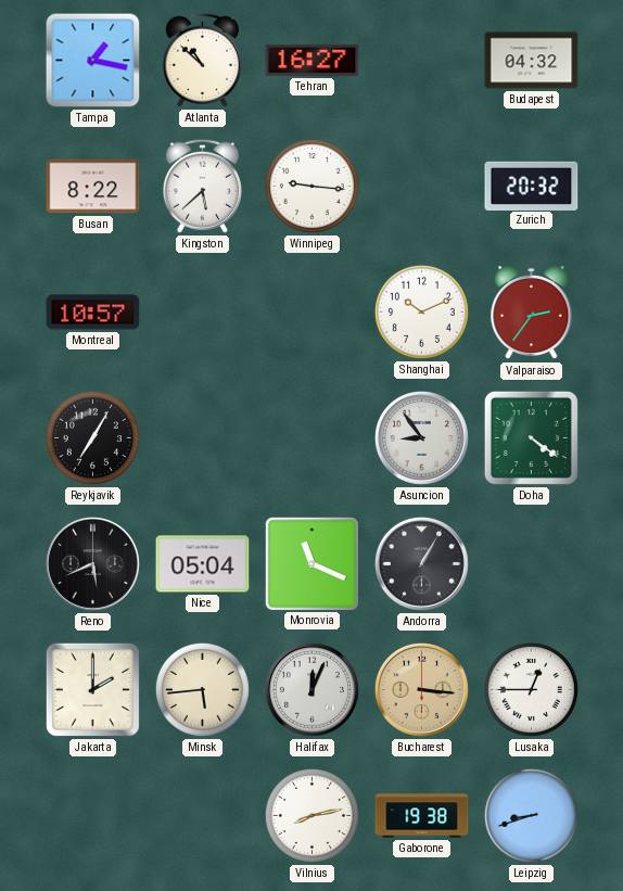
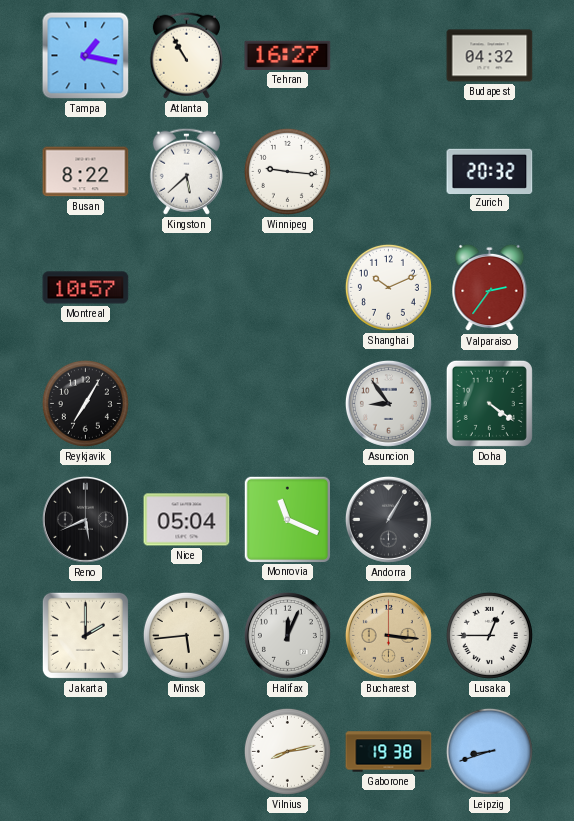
Atlanta: 10:52 -> 10:55 (186, 55)
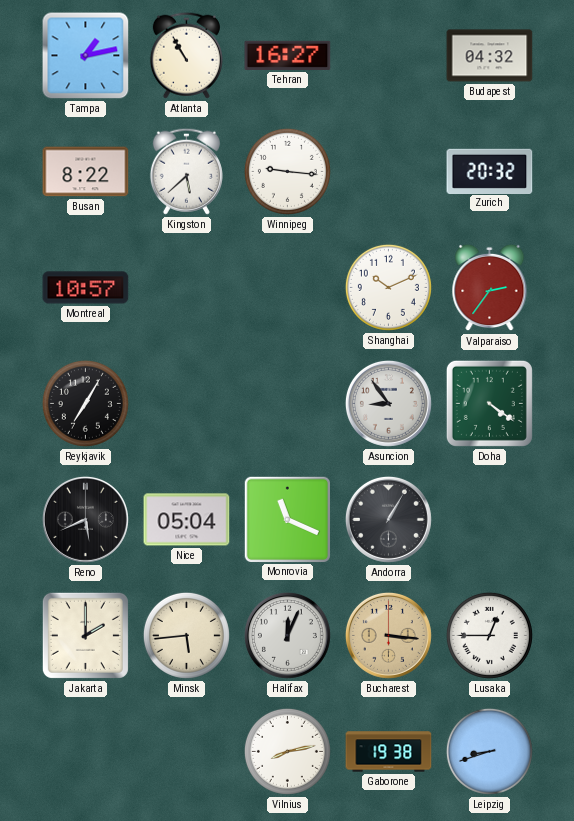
Tampa: 1:17 -> 1:13 (86, 56)
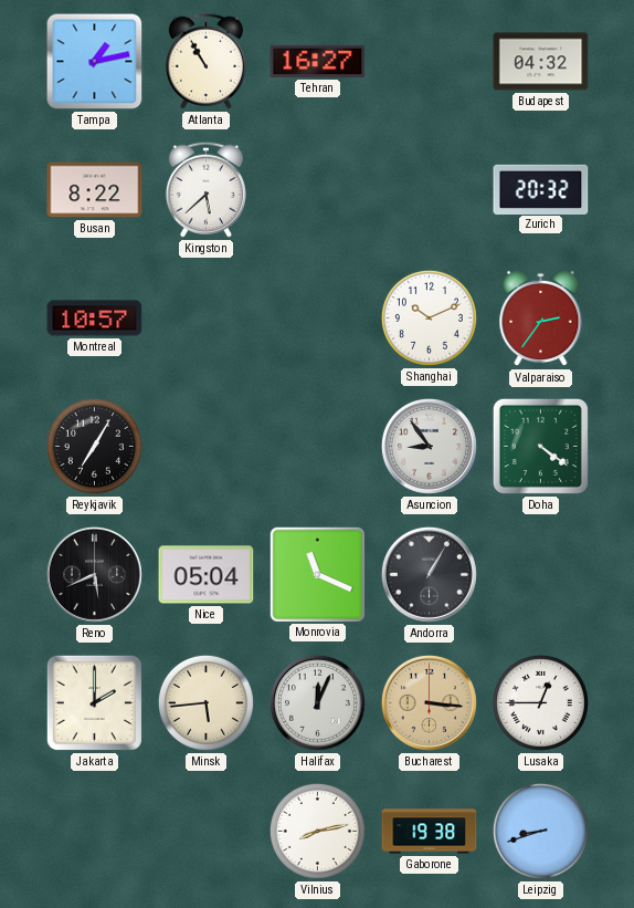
Winnipeg: 9:16 -> none (287, 171)
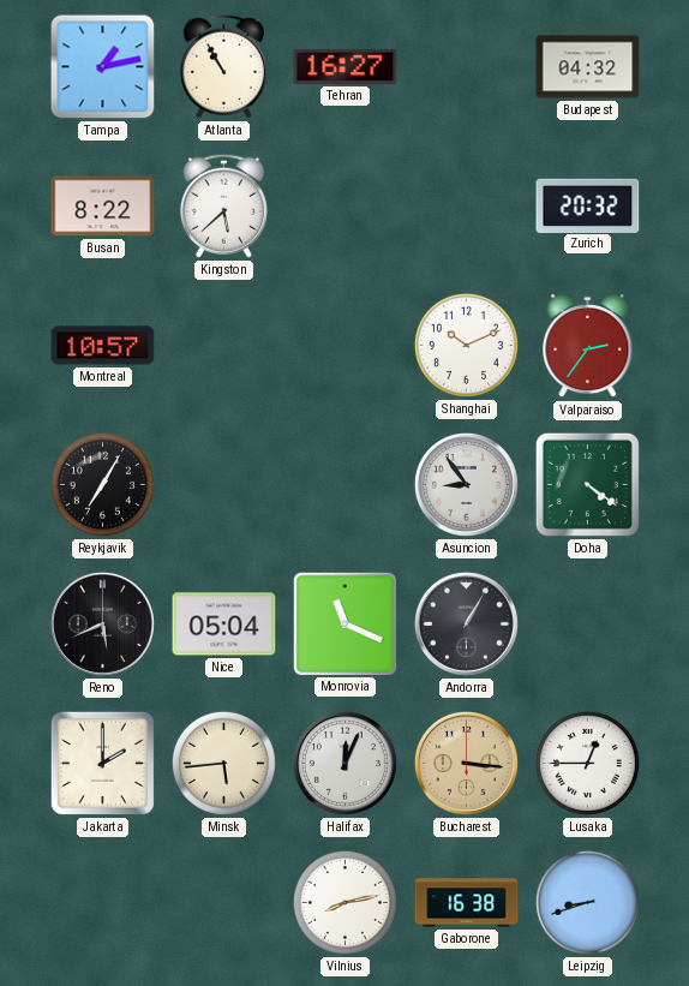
Gaborone: 19:38 -> 16:38 (467, 903)
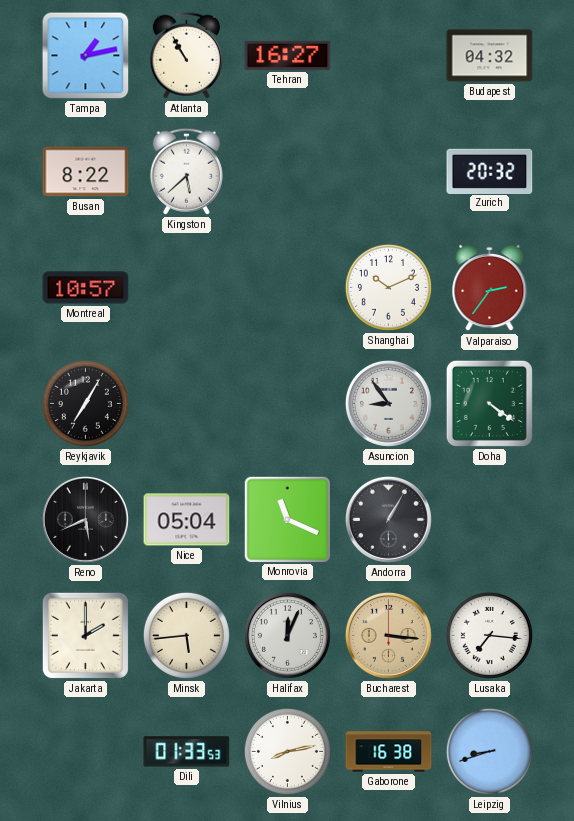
Lusaka: 12:45 -> 7:16 (489, 635)
Dili: none -> 01:33 (187, 752)
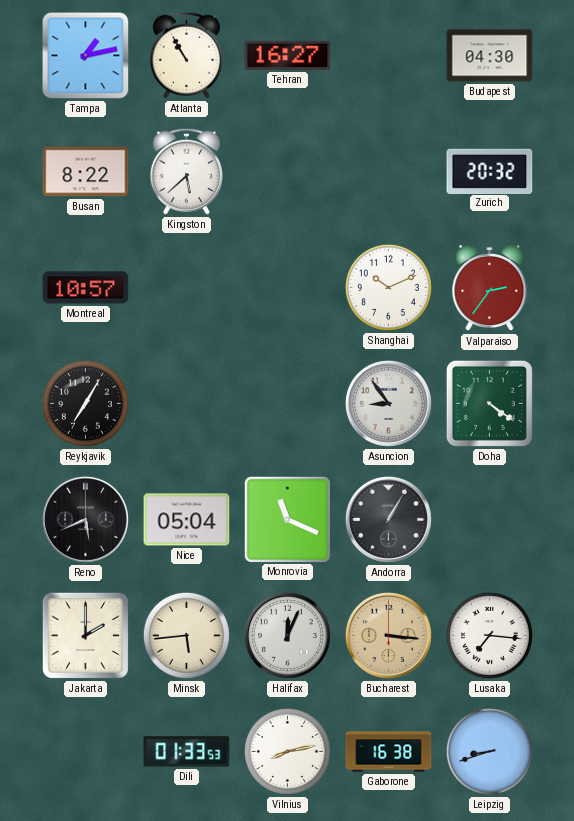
Budapest: 04:32 -> 04:30 (490, 56)
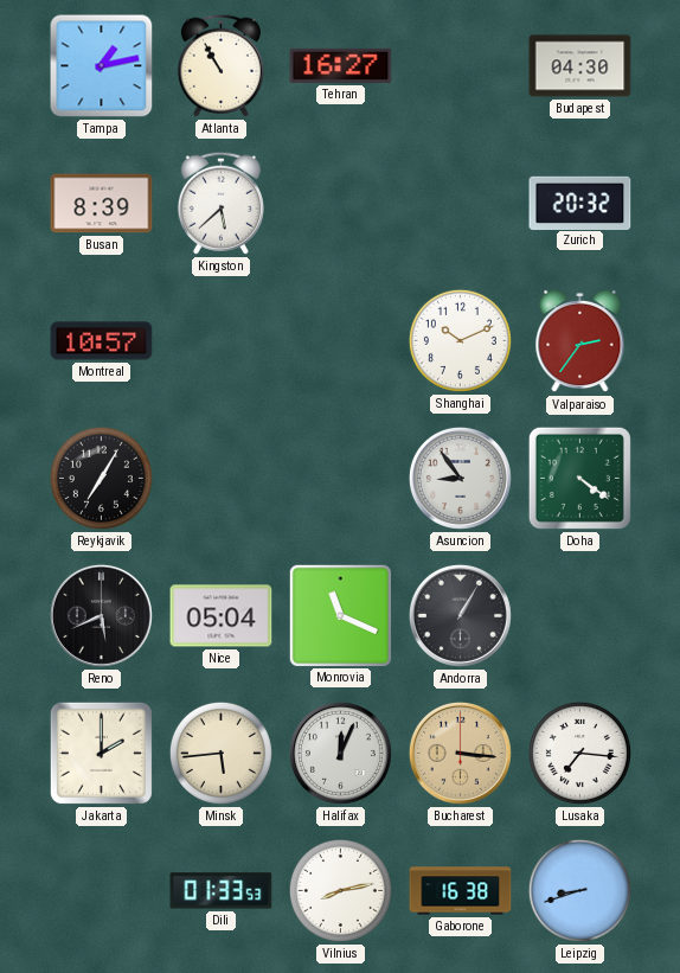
Busan: 8:22 -> 8:39 (102, 204)
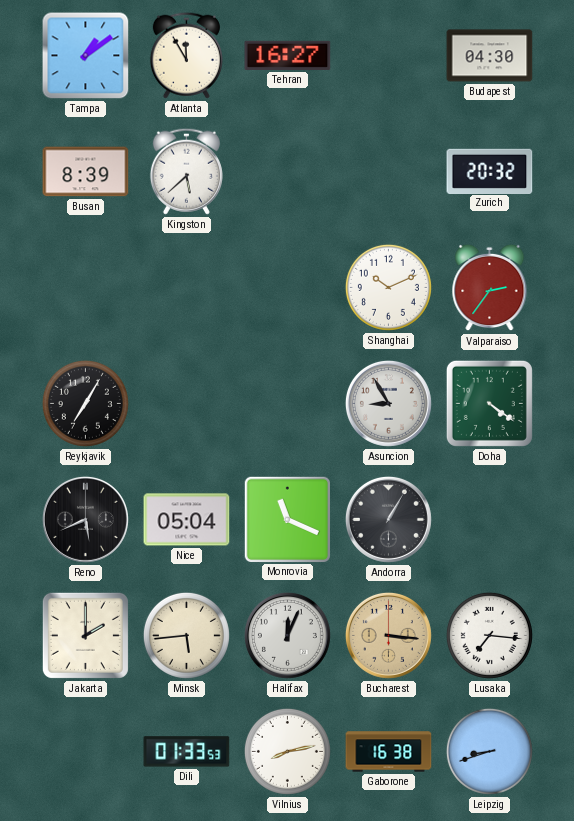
Tampa: 1:13 -> 1:09 (86, 56)
Atlanta: 10:55 -> 11:55 (186, 55)
Montreal: 10:57 -> none (102, 341)
Asuncion: 8:54 -> 8:55 (388, 403)
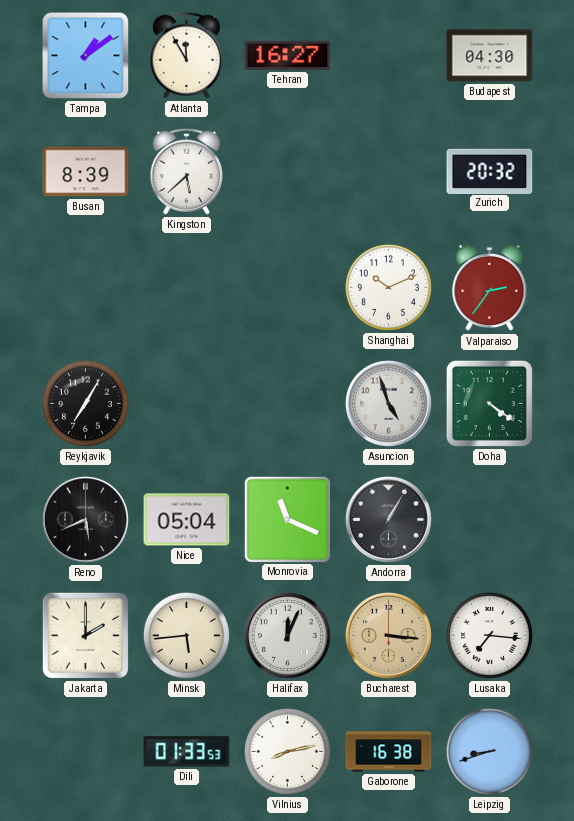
Asuncion: 8:55 -> 4:57 (388, 403)
